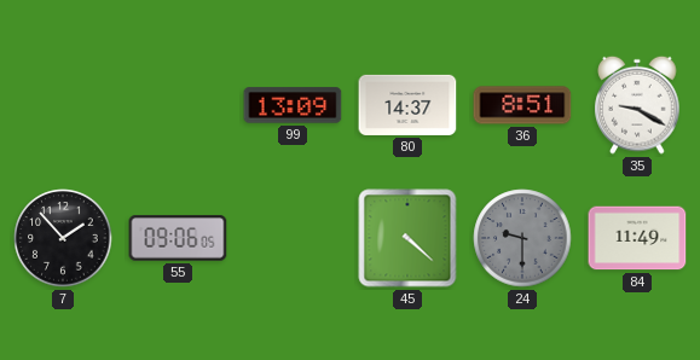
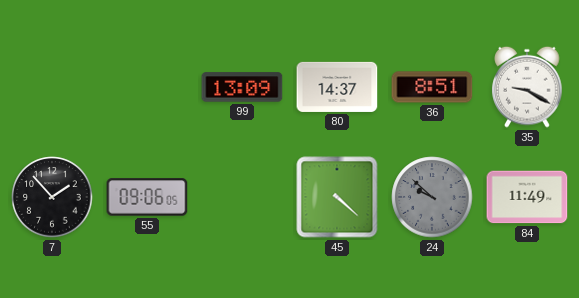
24: 9:30 -> 9:52 (432, 197)
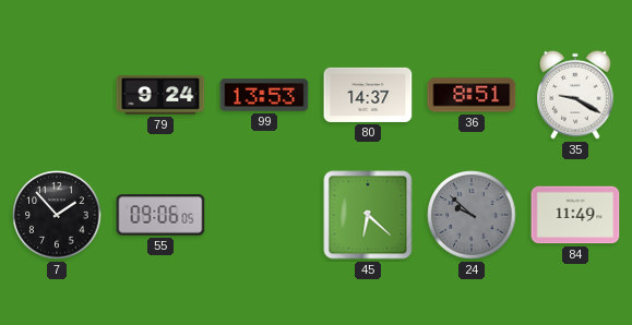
79: none -> 9:24 (160, 95)
99: 13:09 -> 13:53 (264, 95)
45: 4:22 -> 6:22 (368, 215)
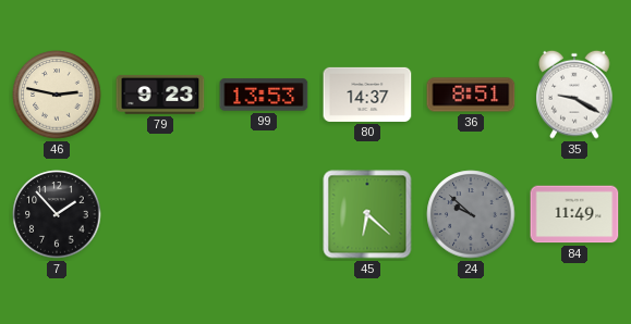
46: none -> 2:47 (57, 95)
79: 9:24 -> 9:23 (160, 95)
55: 09:06 -> none (160, 215)
